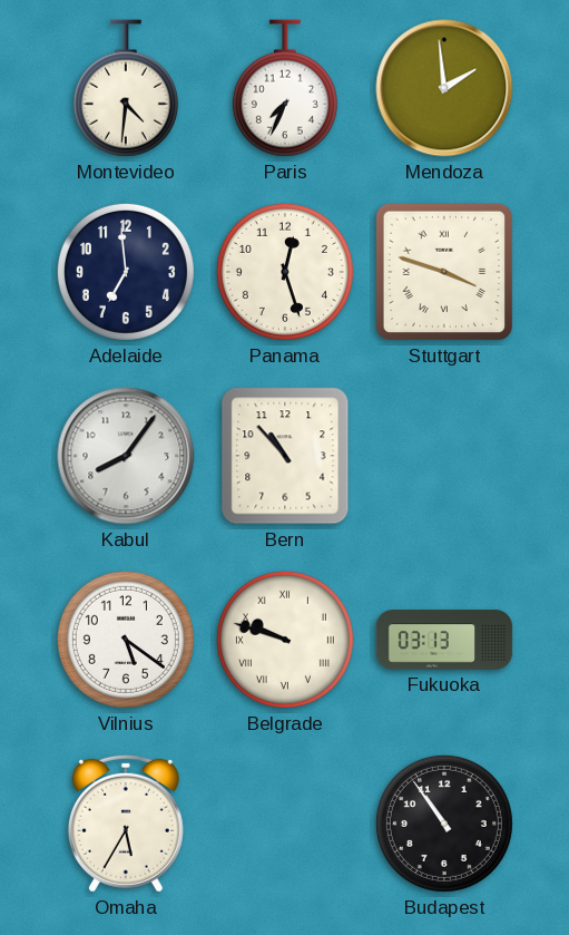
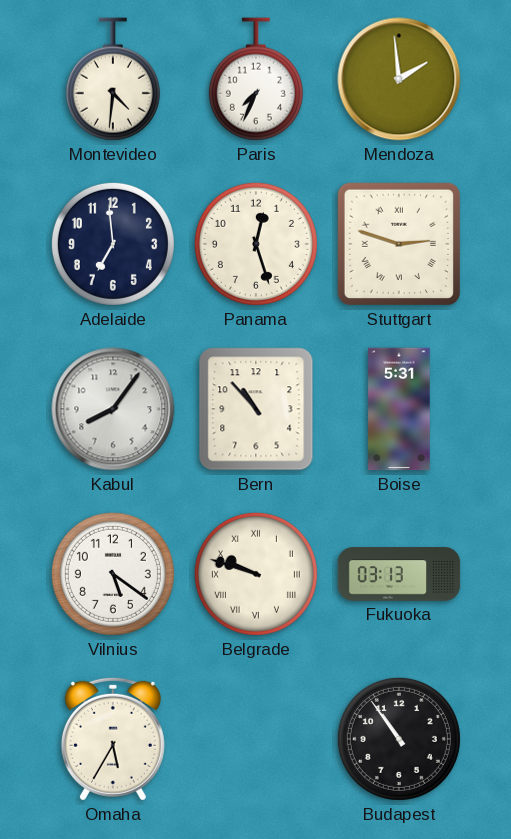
Stuttgart: 3:48 -> 2:48 (399, 244)
Boise: none -> 5:31 (399, 409)
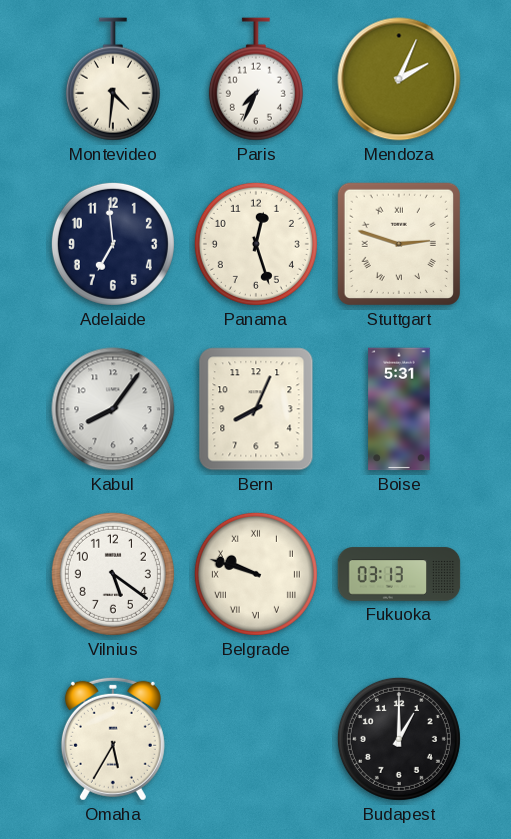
Mendoza: 1:59 -> 2:04 (399, 79)
Bern: 10:53 -> 8:04 (256, 409)
Budapest: 10:54 -> 1:00 (399, 739)
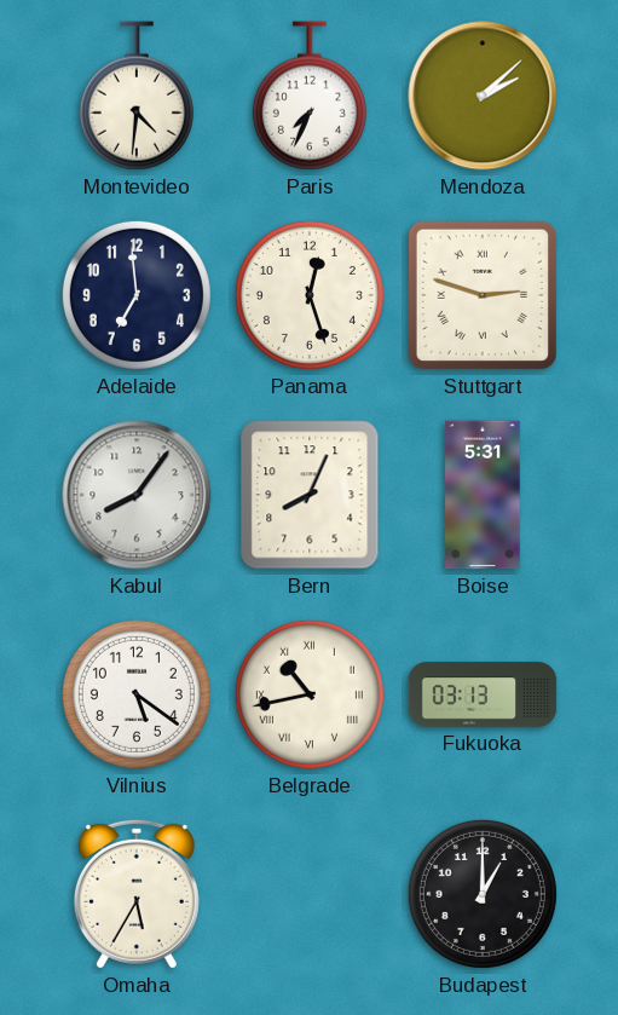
Mendoza: 2:04 -> 2:08 (483, 96)
Belgrade: 9:48 -> 10:43 (310, 694)
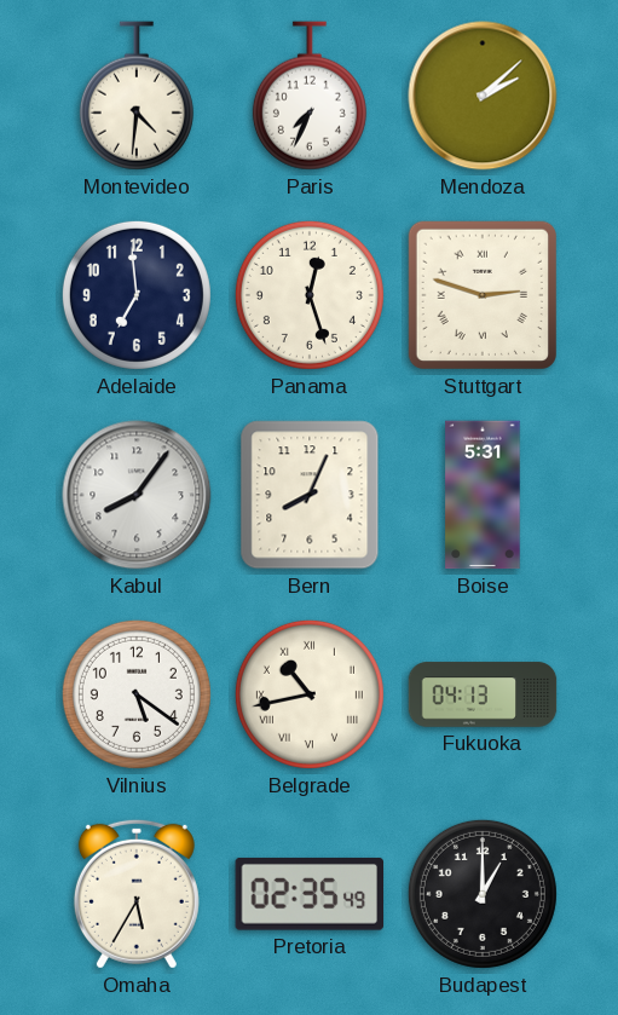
Fukuoka: 03:13 -> 04:13 (483, 694)
Pretoria: none -> 02:35 (308, 894)
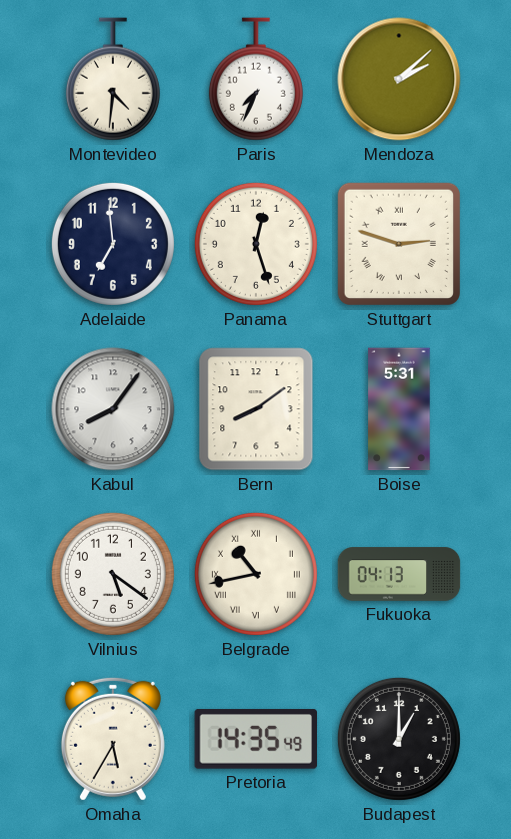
Bern: 8:04 -> 8:09 (256, 409)
Pretoria: 02:35 -> 14:35 (255, 739)
